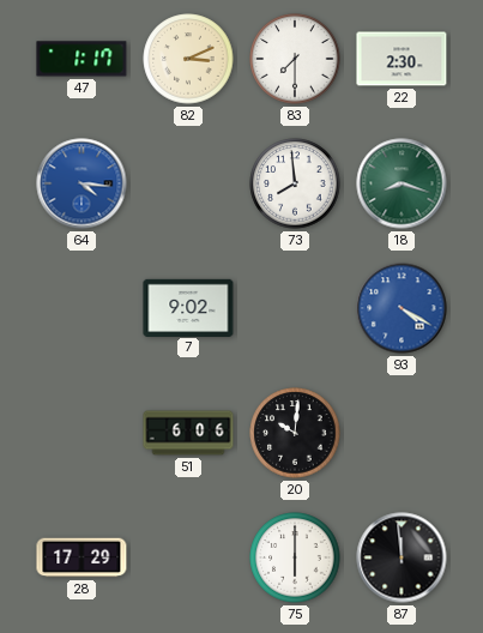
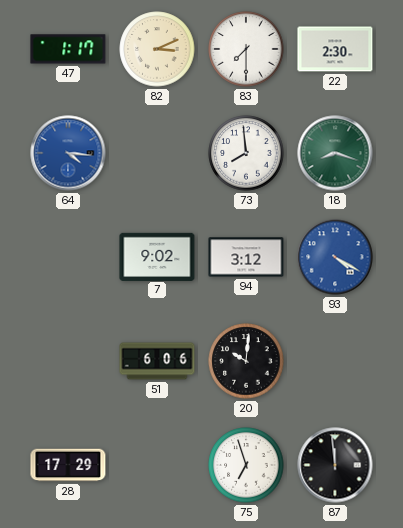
94: none -> 3:12 (246, 257)
75: 6:00 -> 6:57 (246, 465)
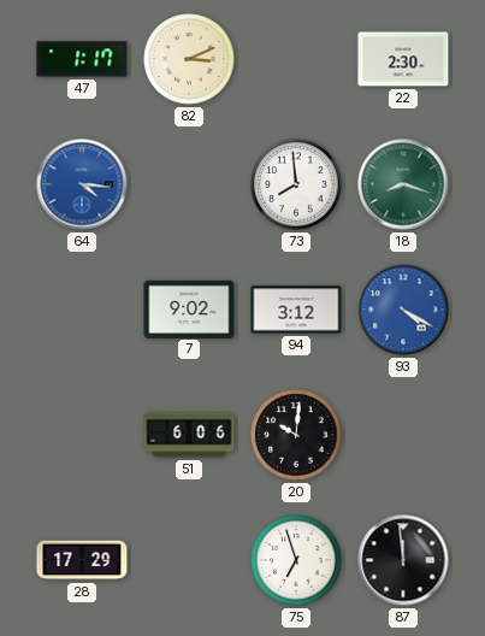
83: 7:30 -> none (246, 49)
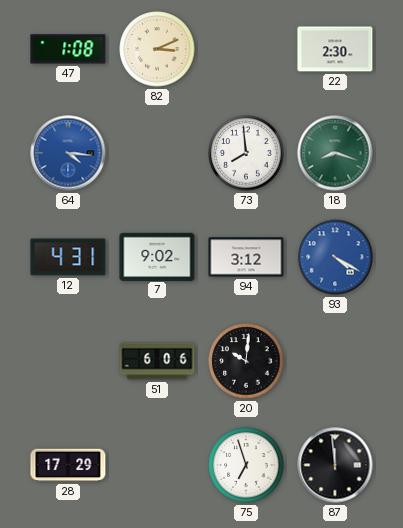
47: 1:17 -> 1:08 (68, 49)
12: none -> 4:31 (68, 257)
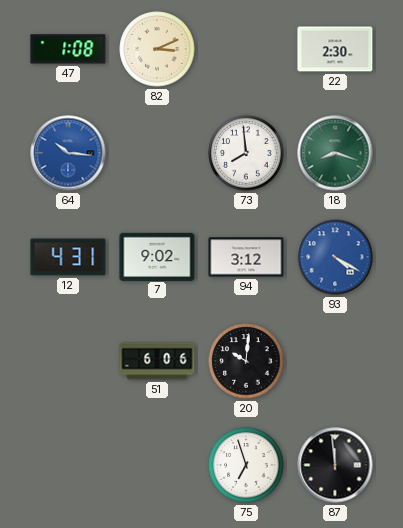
64: 4:16 -> 10:16 (68, 153)
28: 17:29 -> none (68, 465)
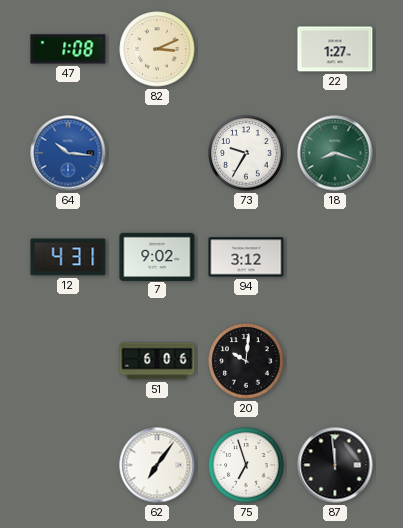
22: 2:30 -> 1:27 (335, 49)
73: 7:59 -> 9:35 (246, 153)
93: 4:20 -> none (335, 257)
62: none -> 7:06 (157, 465)
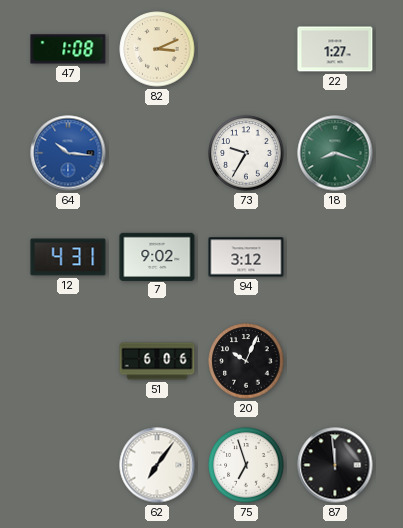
20: 10:01 -> 10:04 (246, 361)
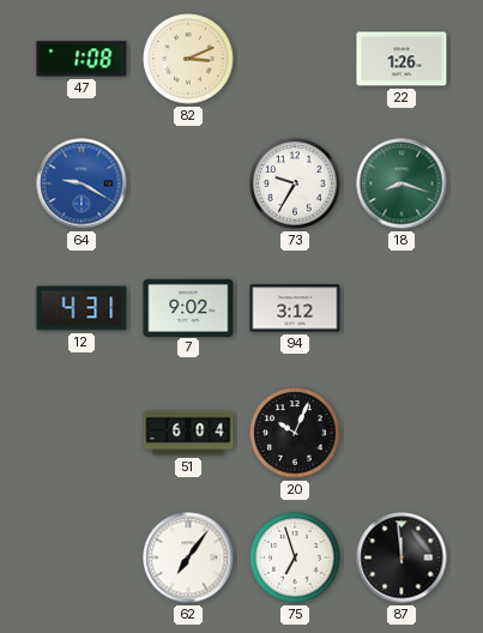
22: 1:27 -> 1:26 (402, 59)
64: 10:16 -> 9:20 (81, 183)
51: 6:06 -> 6:04 (188, 433)
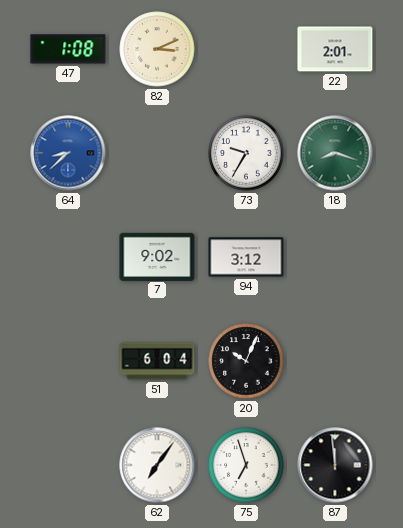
22: 1:26 -> 2:01 (335, 49)
64: 9:20 -> 8:38 (68, 153)
12: 4:31 -> none (81, 308)
